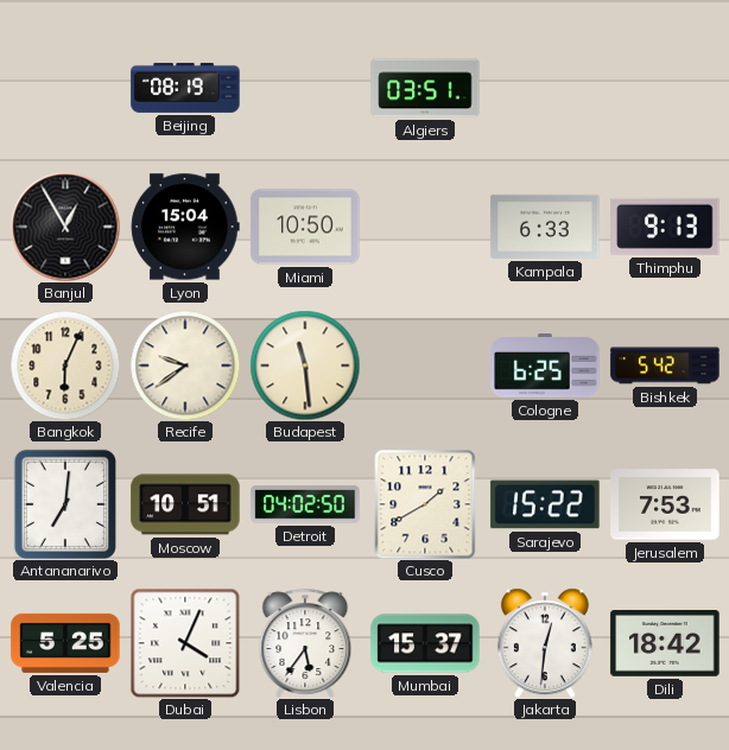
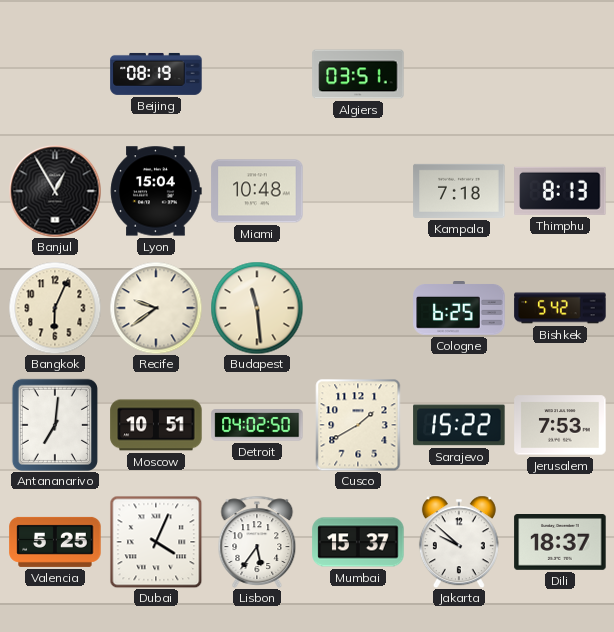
Miami: 10:50 -> 10:48 (257, 191)
Kampala: 6:33 -> 7:18 (459, 191)
Thimphu: 9:13 -> 8:13 (560, 191)
Jakarta: 12:31 -> 9:52 (459, 542)
Dili: 18:42 -> 18:37 (560, 543)
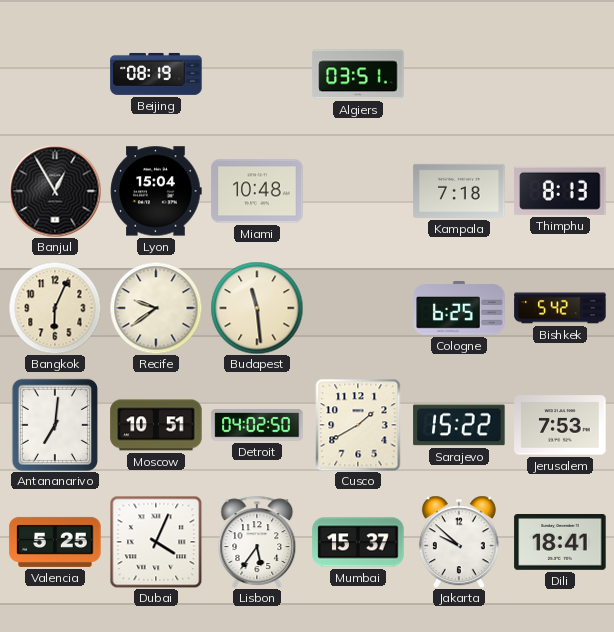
Dili: 18:37 -> 18:41 (560, 543)
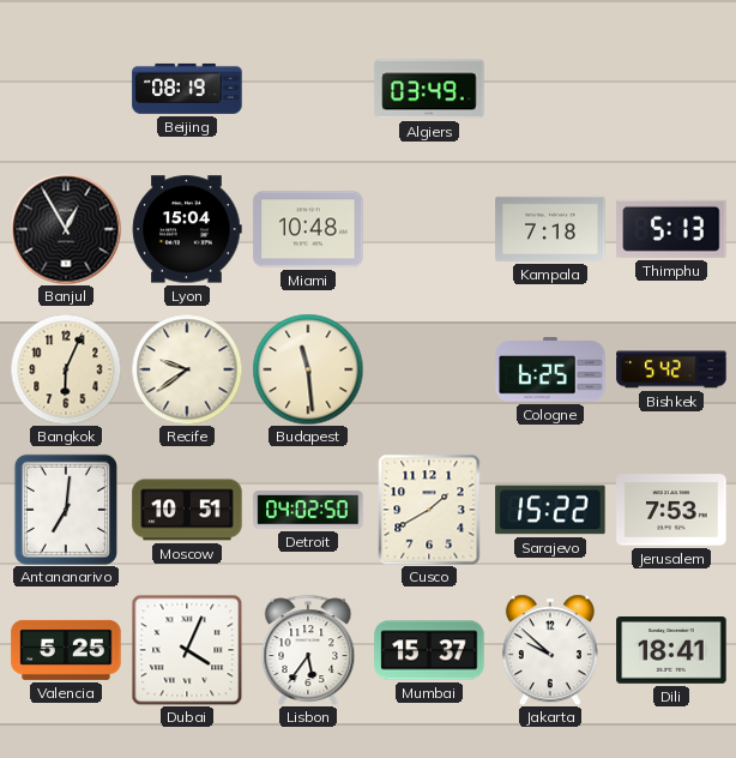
Algiers: 03:51 -> 03:49 (429, 89)
Thimphu: 8:13 -> 5:13 (671, 229)
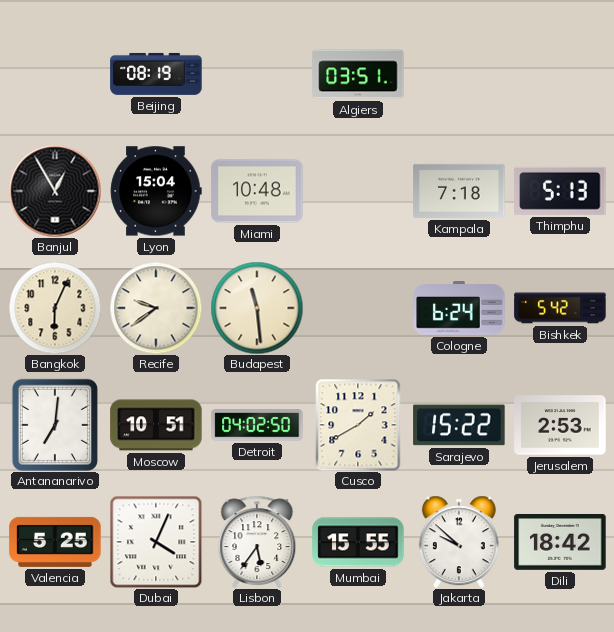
Algiers: 03:49 -> 03:51 (358, 74)
Cologne: 6:25 -> 6:24 (459, 309)
Jerusalem: 7:53 -> 2:53 (560, 425)
Mumbai: 15:37 -> 15:55 (358, 542)
Dili: 18:41 -> 18:42 (560, 543)
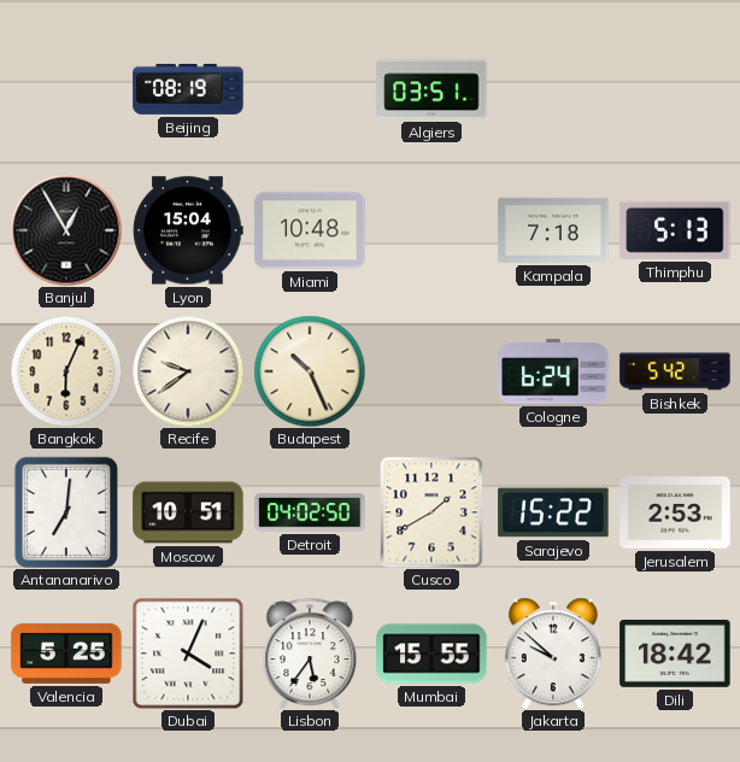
Budapest: 11:29 -> 10:26 (310, 371)
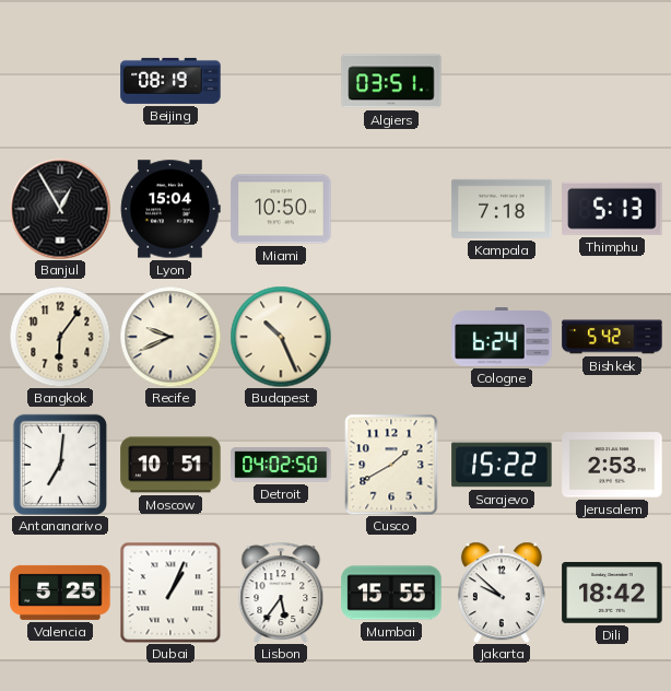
Miami: 10:48 -> 10:50 (281, 209)
Bangkok: 6:04 -> 6:06 (60, 337)
Recife: 9:39 -> 9:41 (170, 337)
Dubai: 4:04 -> 1:04 (170, 593)
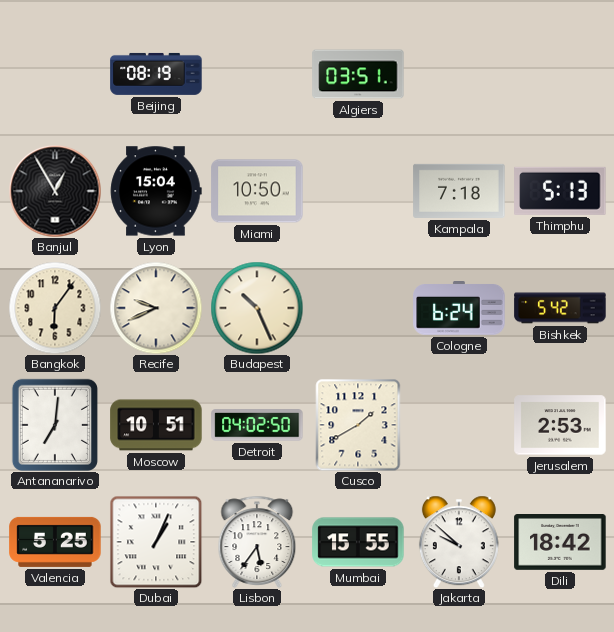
Sarajevo: 15:22 -> none (502, 465)
